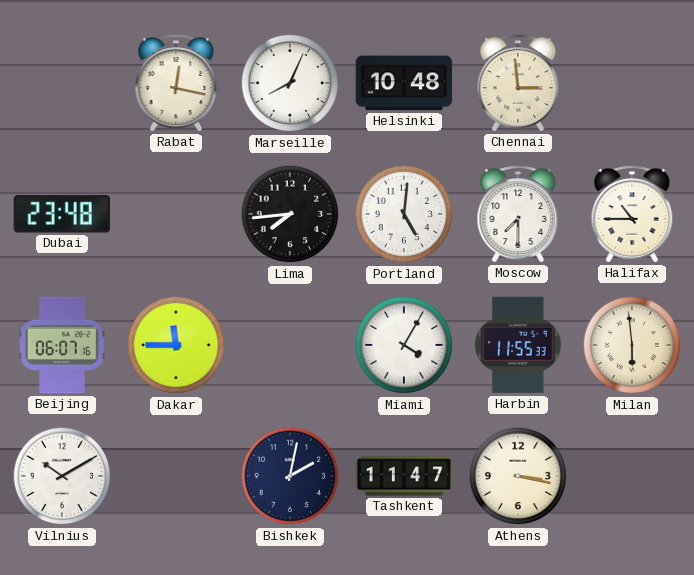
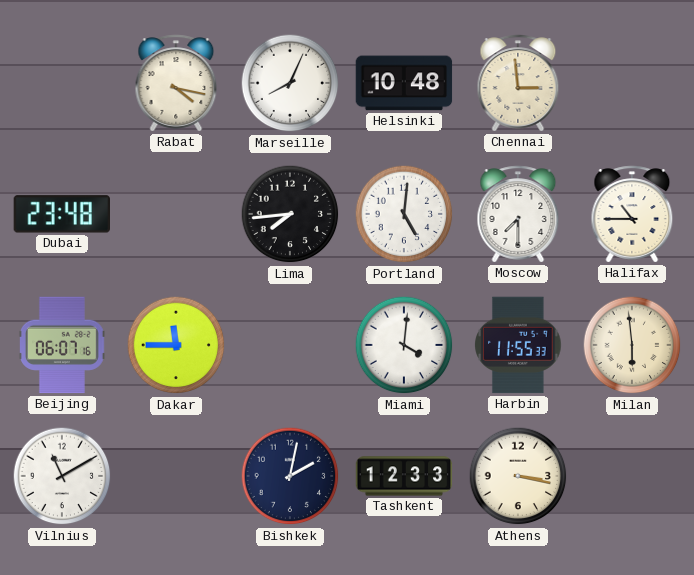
Rabat: 12:17 -> 4:17 (176, 83)
Miami: 4:05 -> 4:01 (404, 345)
Vilnius: 10:10 -> 11:10 (62, 476)
Tashkent: 11:47 -> 12:33 (404, 476)
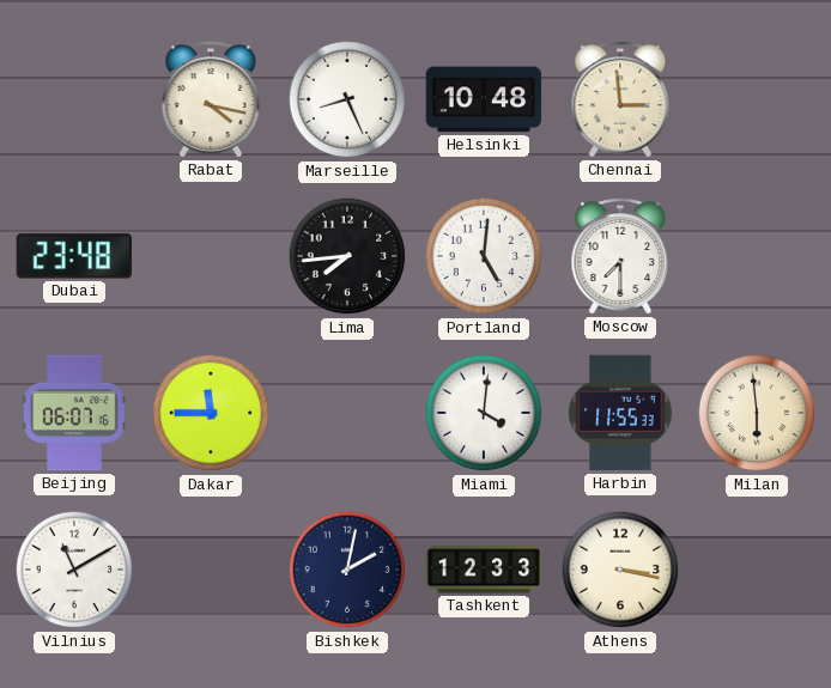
Marseille: 8:04 -> 8:26 (347, 99)
Halifax: 10:45 -> none (632, 214)
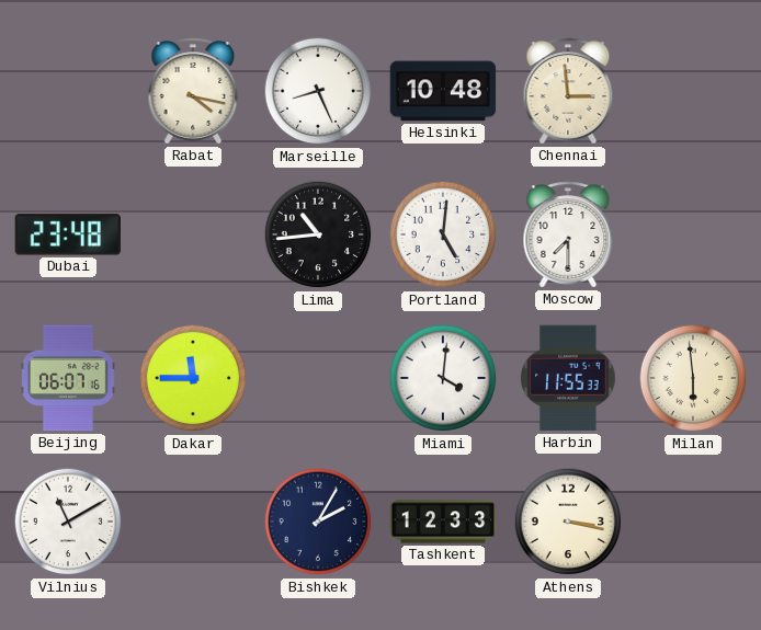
Lima: 7:44 -> 10:44 (318, 234)
Bishkek: 2:02 -> 2:05 (318, 522)
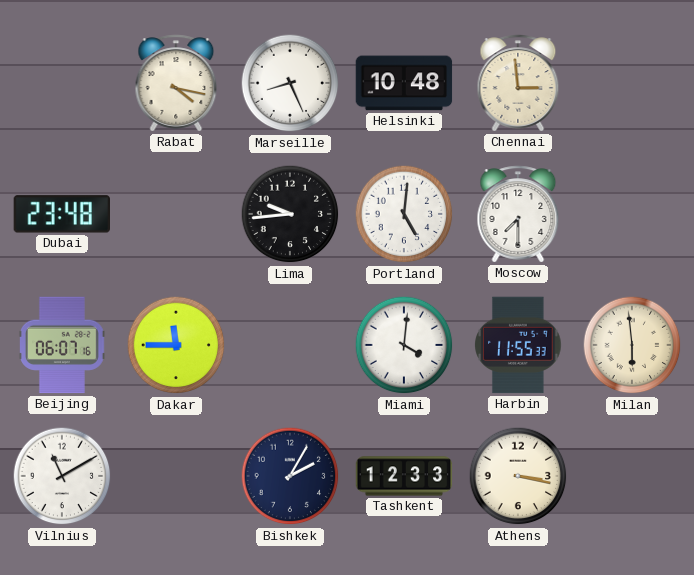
Lima: 10:44 -> 9:44 (290, 214)
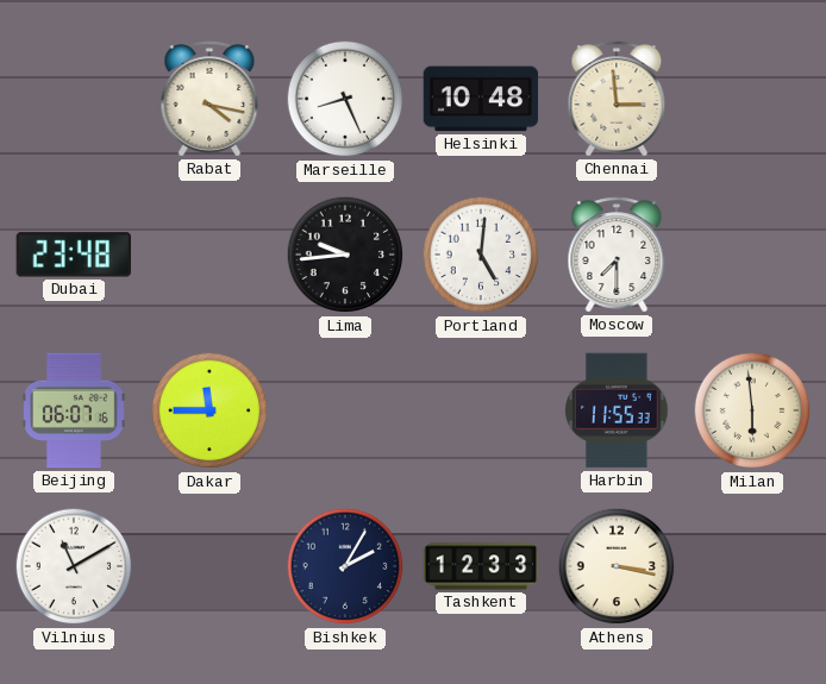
Miami: 4:01 -> none (404, 345)
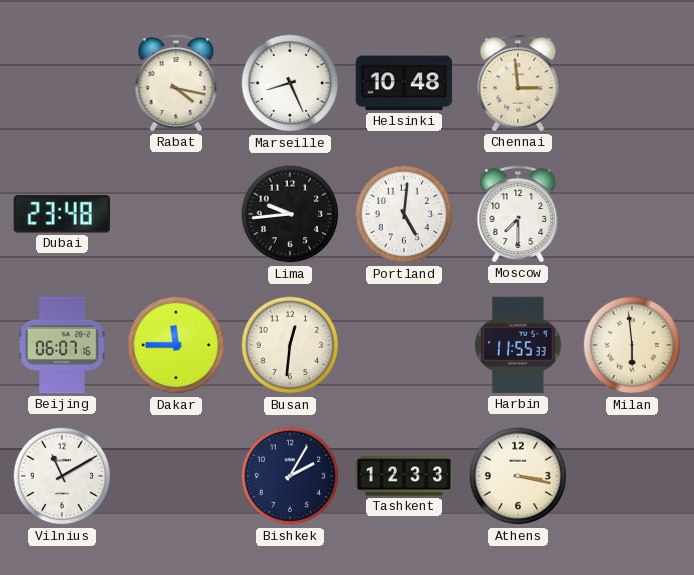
Busan: none -> 12:31 (290, 345)
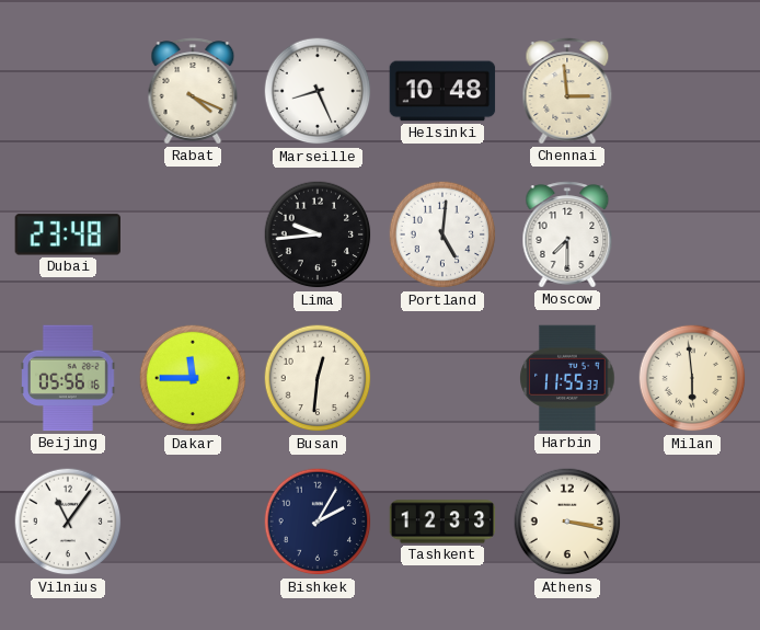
Rabat: 4:17 -> 4:19 (193, 91)
Beijing: 06:07 -> 05:56 (69, 378)
Vilnius: 11:10 -> 11:06 (68, 522)
